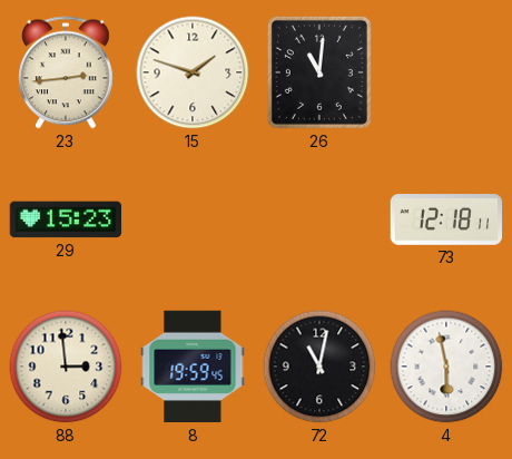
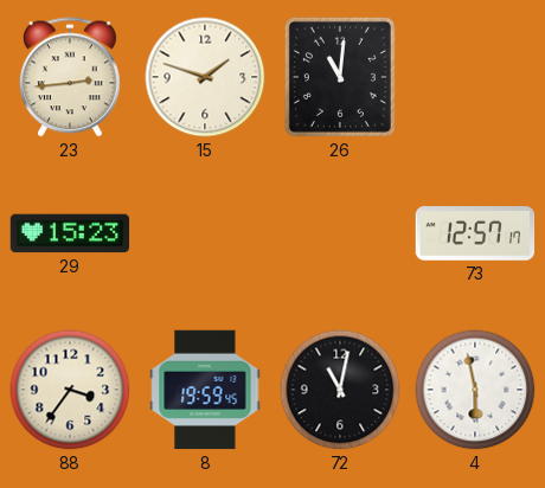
73: 12:18 -> 12:57 (475, 233)
88: 2:59 -> 3:36 (70, 390)
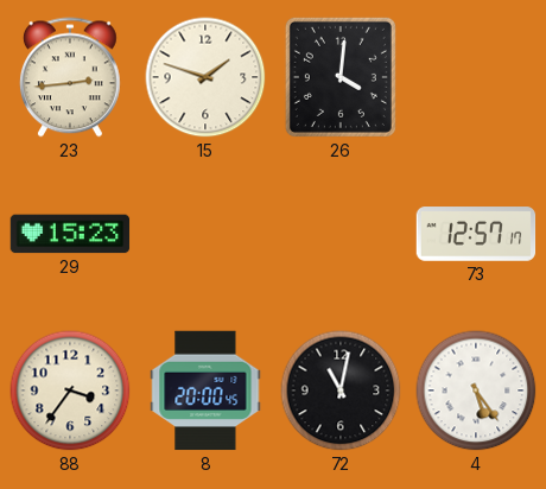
26: 11:01 -> 4:01 (341, 77)
8: 19:59 -> 20:00 (205, 390)
4: 5:58 -> 5:24 (476, 390)
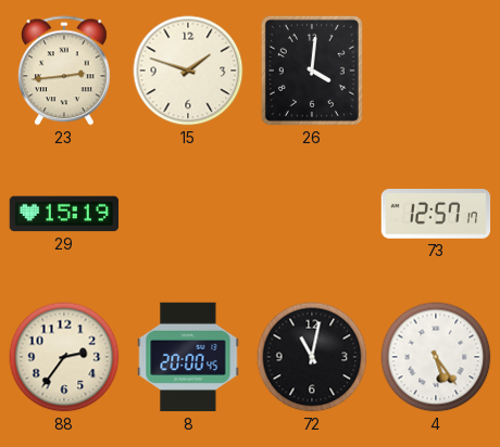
29: 15:23 -> 15:19 (64, 214)
88: 3:36 -> 2:36 (64, 357)
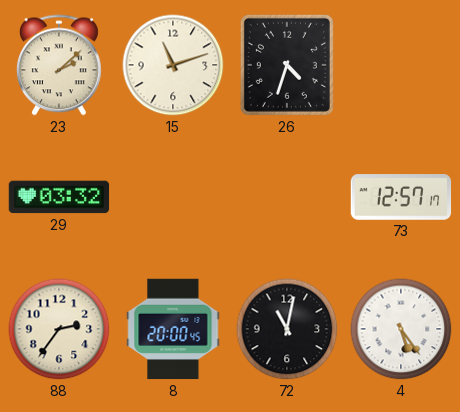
23: 2:44 -> 2:08 (59, 65)
15: 1:48 -> 11:12 (173, 65)
26: 4:01 -> 4:33 (287, 65)
29: 15:19 -> 03:32 (59, 197)
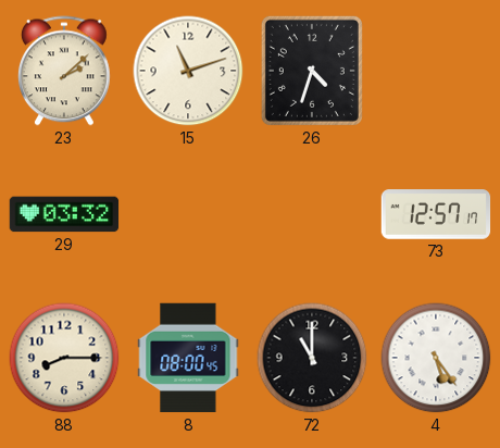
88: 2:36 -> 8:15 (64, 358)
8: 20:00 -> 08:00 (188, 358)
72: 11:02 -> 11:00 (312, 358)
